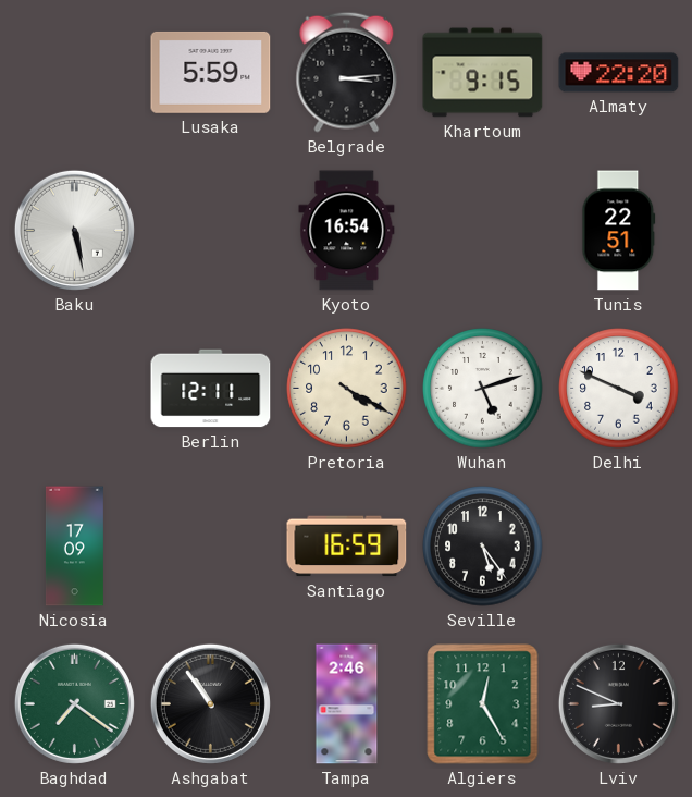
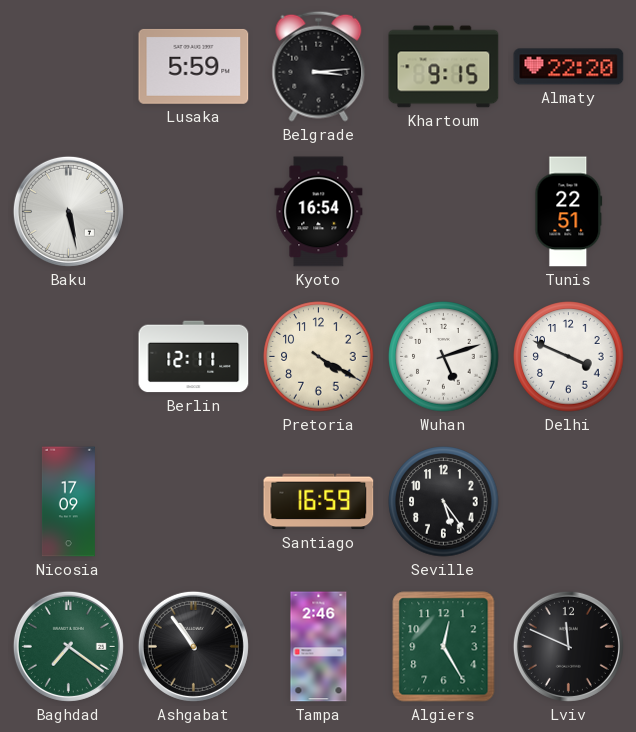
Lviv: 8:49 -> 11:49 (568, 646)
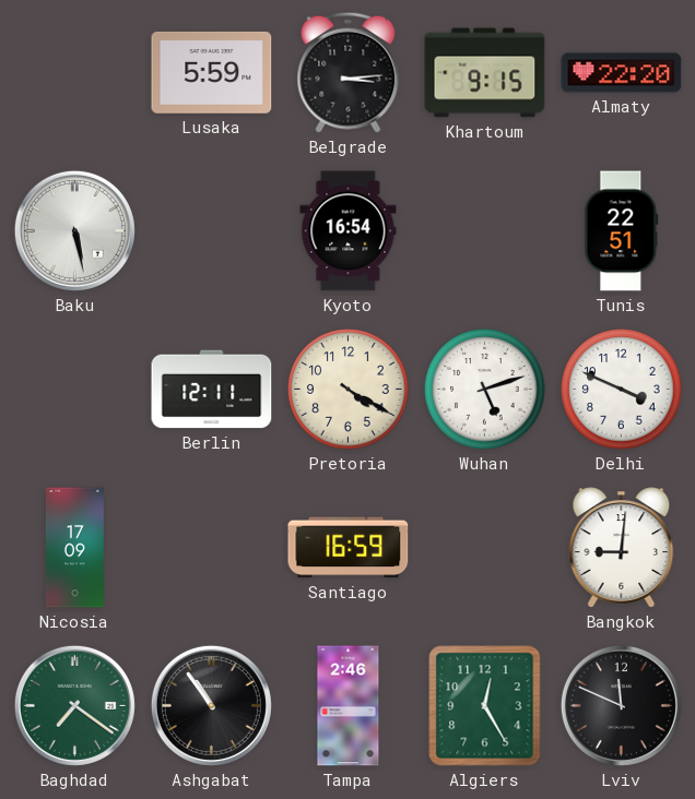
Seville: 5:24 -> none (444, 502)
Bangkok: none -> 9:01 (622, 548)
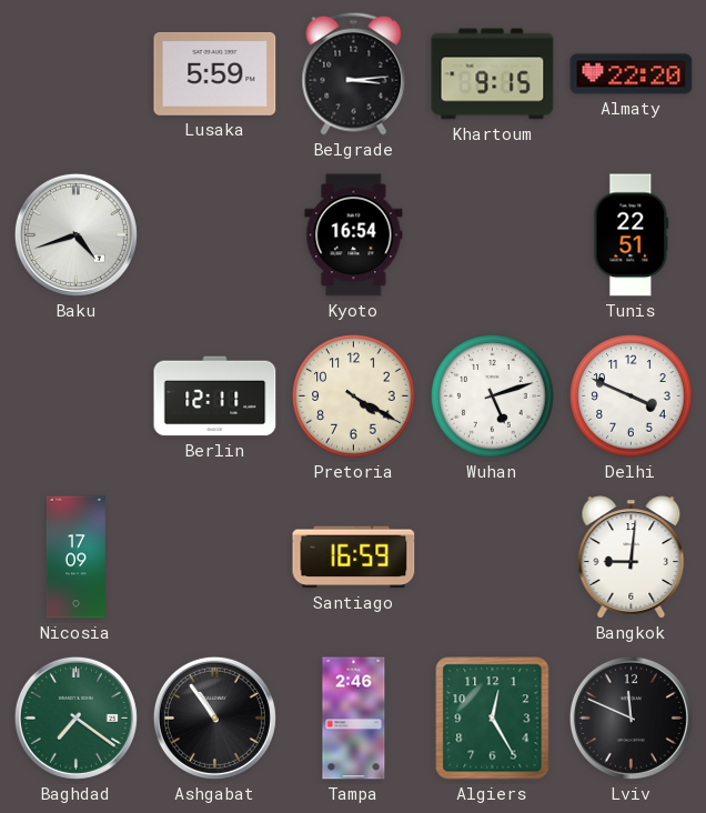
Baku: 5:28 -> 4:42 (75, 234)
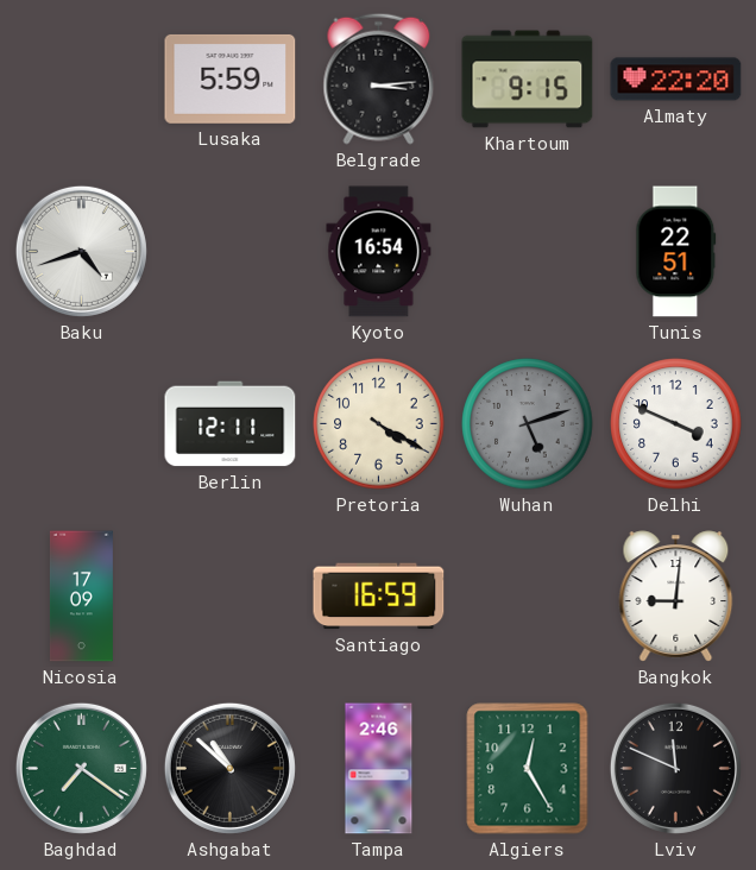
Wuhan dial: white -> grey (528, 424)
Ashgabat: 10:54 -> 10:52 (229, 768)
